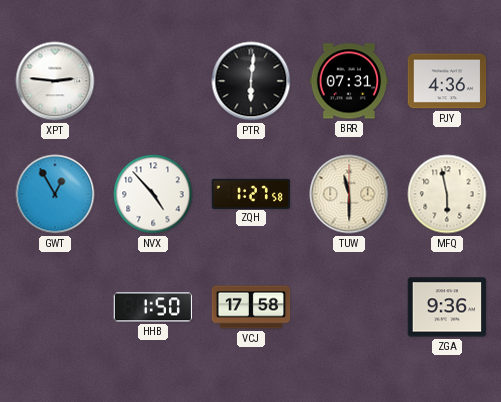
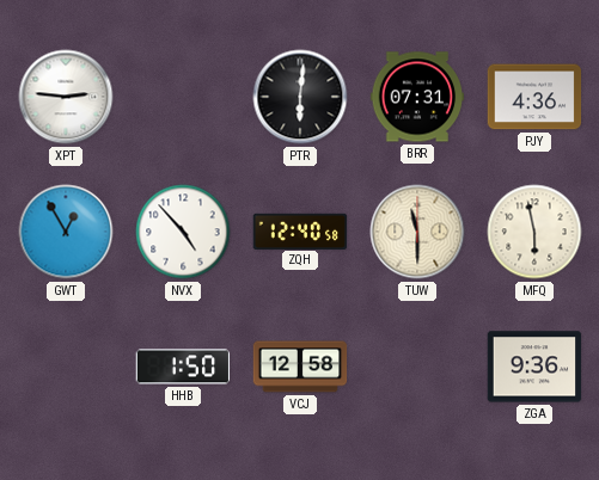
ZQH: 1:27 -> 12:40 (300, 230)
VCJ: 17:58 -> 12:58 (300, 367)
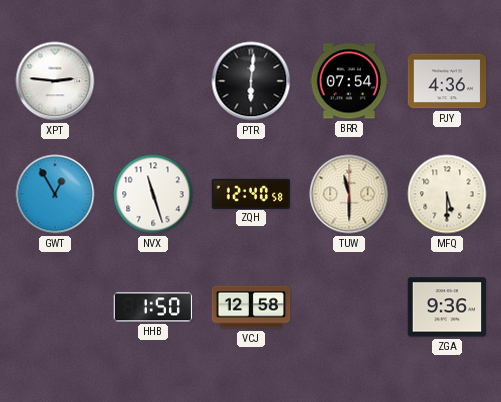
BRR: 07:31 -> 07:54 (349, 81)
NVX: 4:53 -> 11:27 (153, 194)
MFQ: 5:58 -> 5:30 (447, 194)
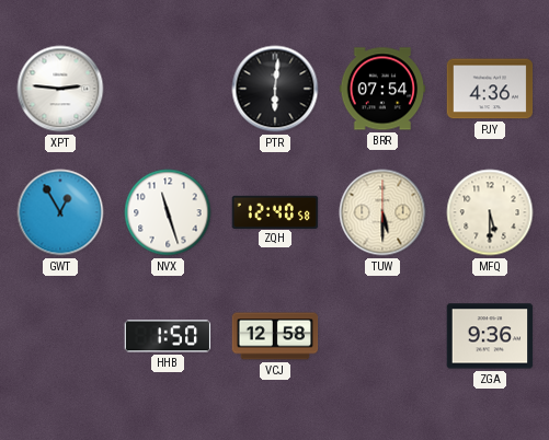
TUW: 11:30 -> 5:30 (382, 212)
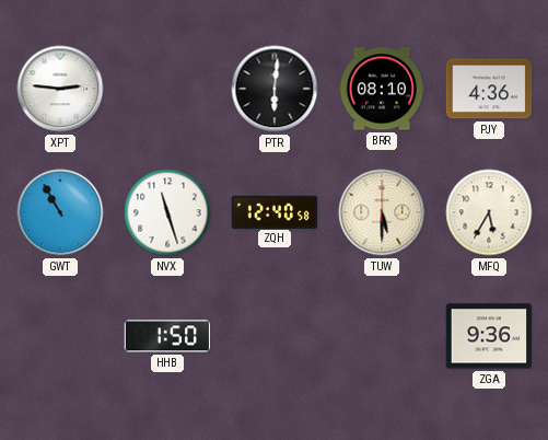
BRR: 07:54 -> 08:10 (382, 89)
GWT: 12:55 -> 10:55 (60, 212)
MFQ: 5:30 -> 5:35 (489, 212)
VCJ: 12:58 -> none (275, 336)
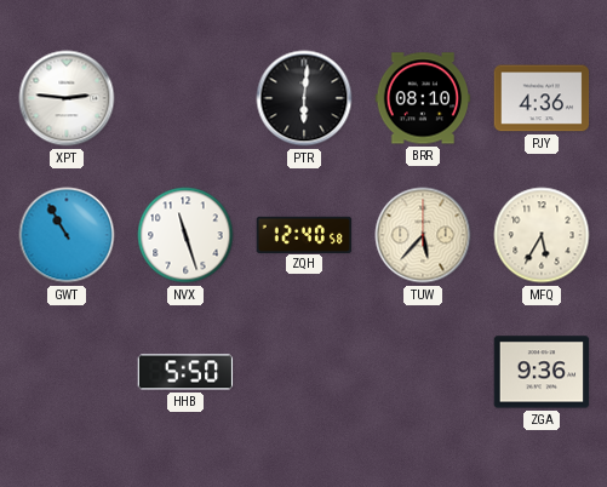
TUW: 5:30 -> 5:37 (423, 235)
HHB: 1:50 -> 5:50 (185, 372)
